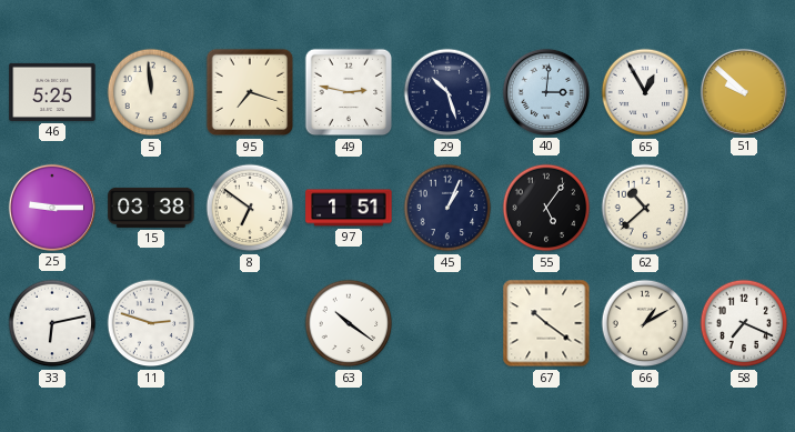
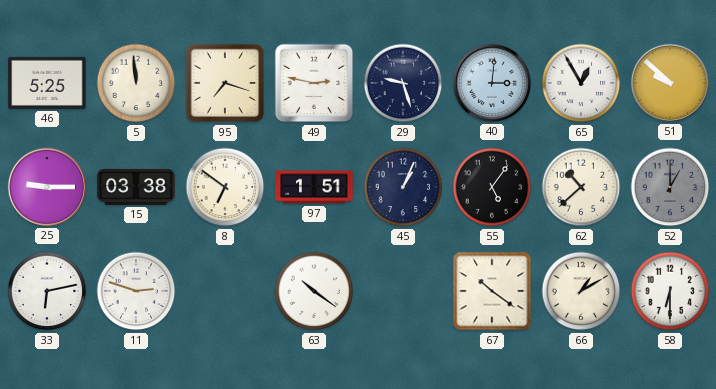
29: 10:27 -> 9:27 (403, 83)
52: none -> 1:00 (670, 187)
58: 7:19 -> 6:30 (670, 291)
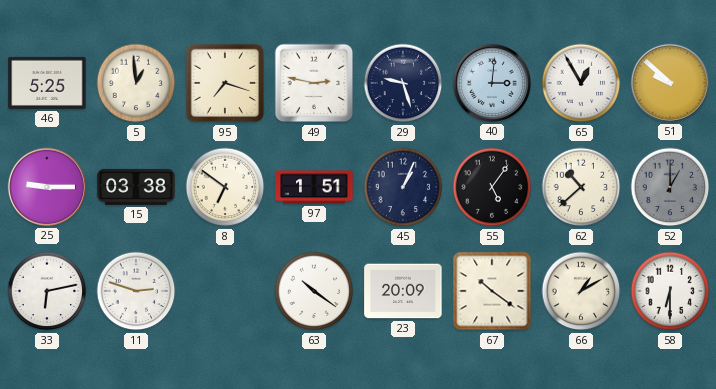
5: 11:59 -> 12:59 (136, 83)
23: none -> 20:09 (403, 291)
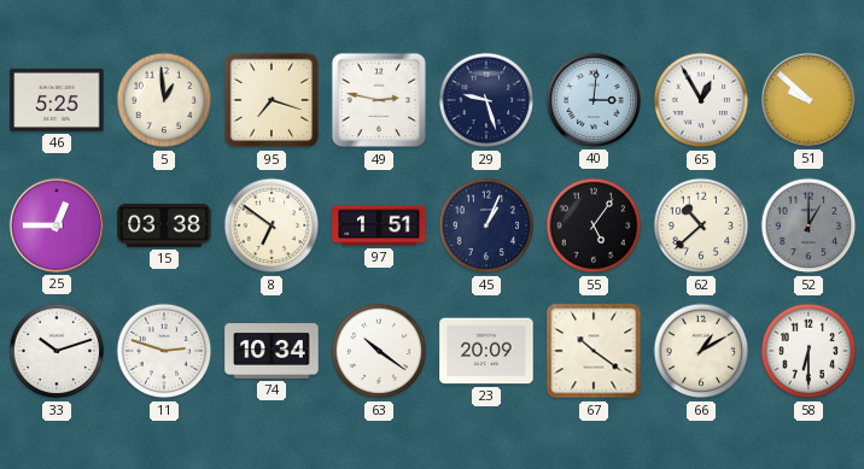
25: 9:15 -> 12:45 (57, 225)
33: 6:13 -> 10:12 (57, 351)
74: none -> 10:34 (272, 352)
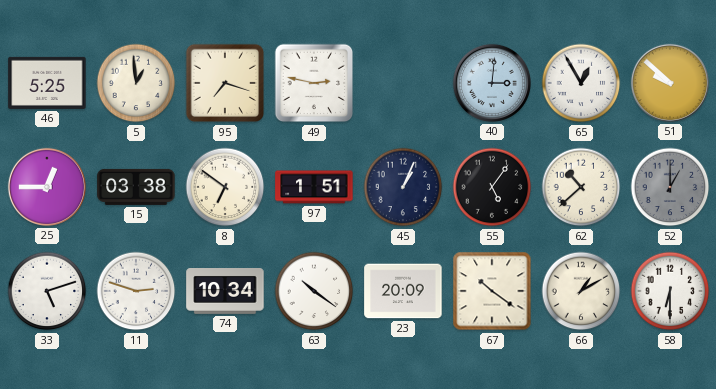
29: 9:27 -> none (486, 100)
33: 10:12 -> 5:12 (47, 291)
